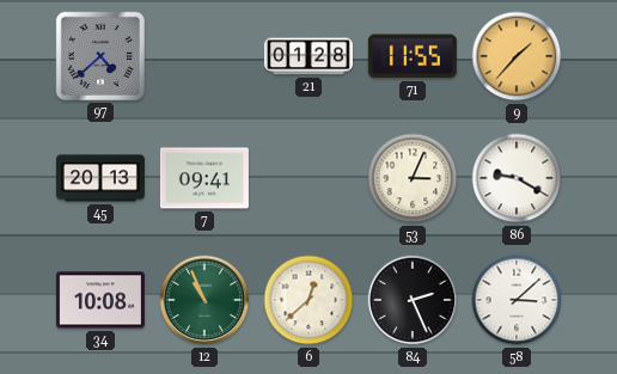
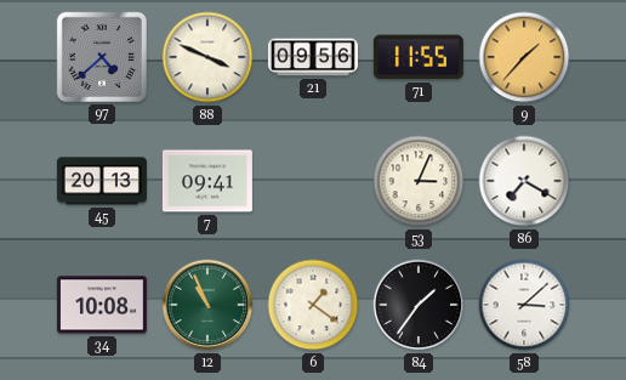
88: none -> 3:49 (207, 57)
21: 01:28 -> 09:56 (313, 57)
86: 9:20 -> 7:20 (524, 181)
6: 12:38 -> 1:21 (313, 305)
84: 2:26 -> 1:36 (419, 305)
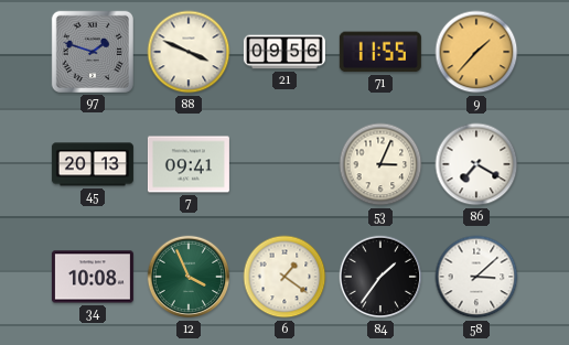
97: 4:38 -> 1:48 (93, 52)
12: 10:56 -> 3:56 (189, 277)
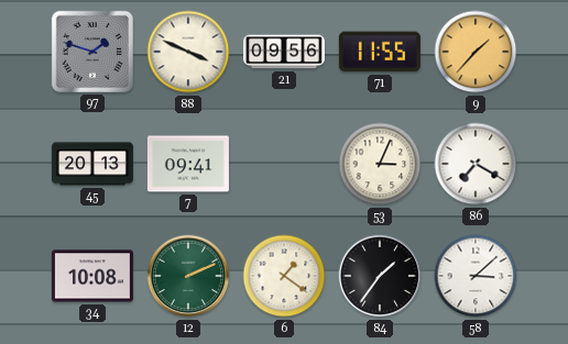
12: 3:56 -> 2:11 (188, 276)
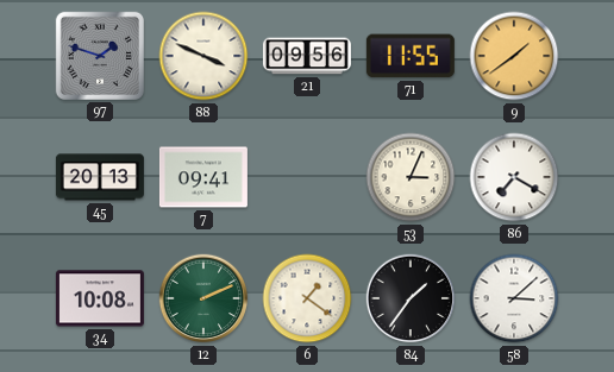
9: 1:37 -> 1:39 (514, 56)
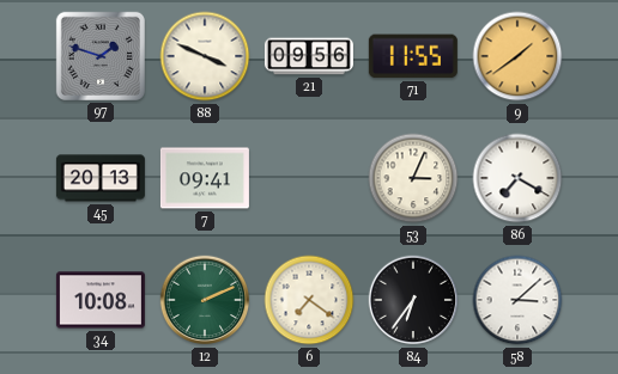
6: 1:21 -> 7:21 (309, 300)
84: 1:36 -> 6:36 (413, 300)
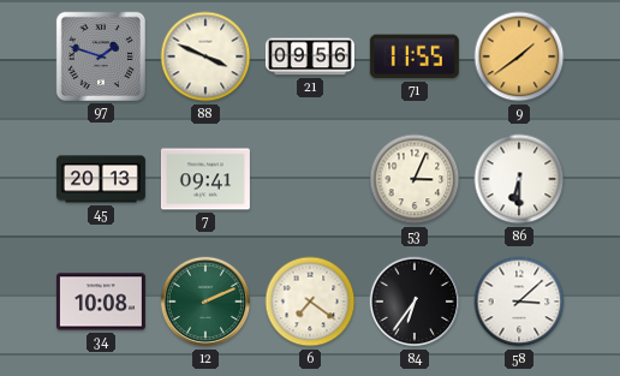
86: 7:20 -> 6:30 (519, 179)
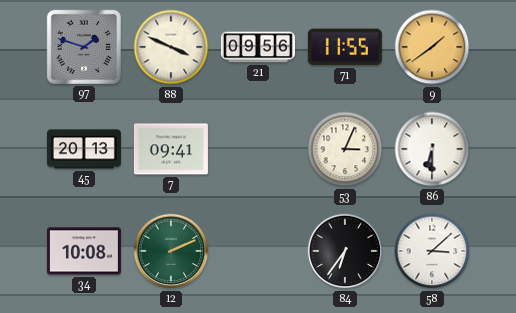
6: 7:21 -> none (310, 302)
